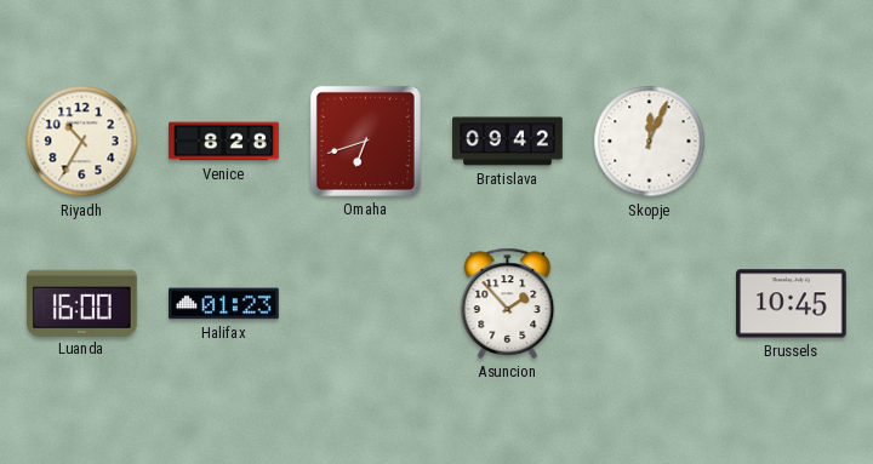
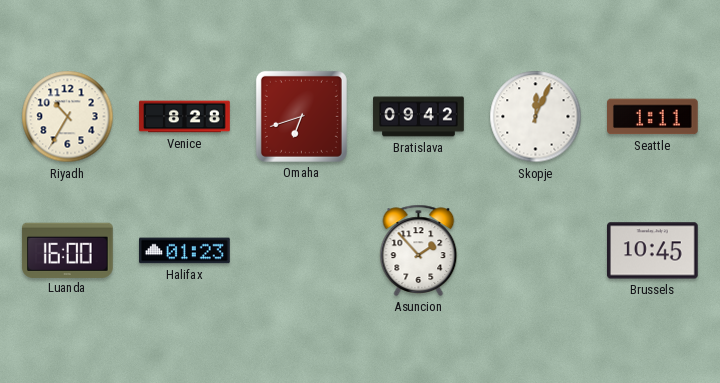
Seattle: none -> 1:11 (653, 117)
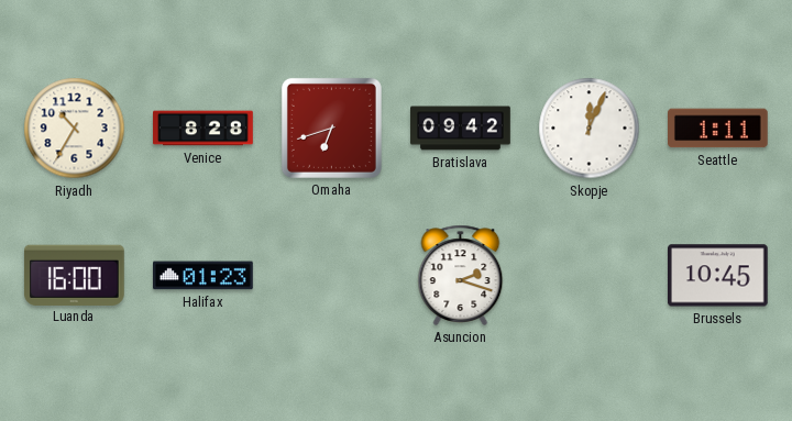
Asuncion: 1:53 -> 2:18 (461, 275)
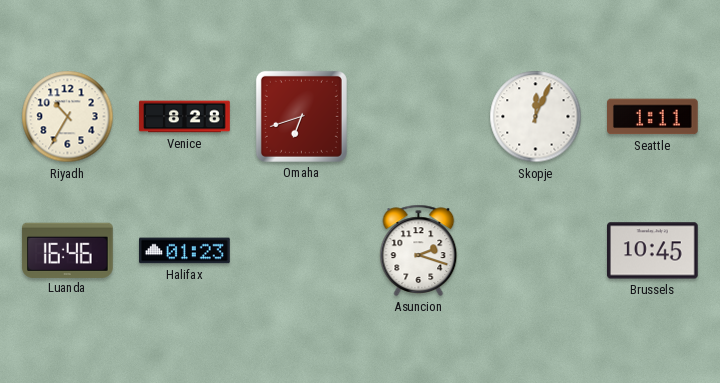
Bratislava: 09:42 -> none (461, 129)
Luanda: 16:00 -> 16:46 (67, 250)
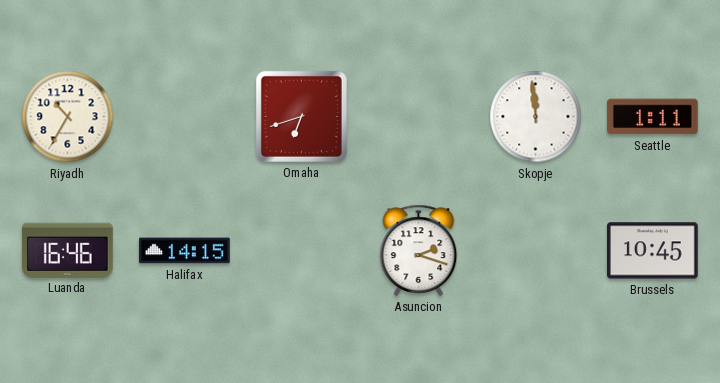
Venice: 8:28 -> none (185, 117)
Skopje: 12:04 -> 11:59 (536, 117)
Halifax: 01:23 -> 14:15 (185, 251)
